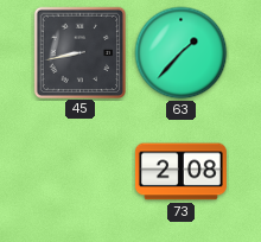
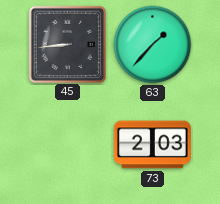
45: 8:43 -> 8:44 (67, 44)
73: 2:08 -> 2:03 (152, 145)
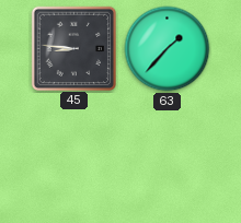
45: 8:44 -> 8:46 (73, 48)
73: 2:03 -> none (152, 145)
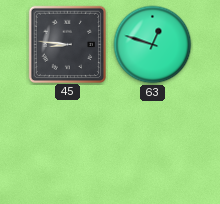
63: 1:37 -> 12:48 (153, 45)
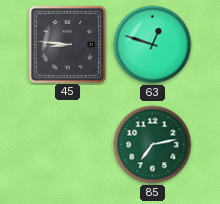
85: none -> 7:13 (153, 145)
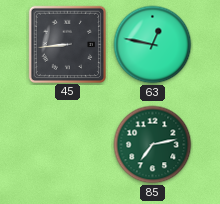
45: 8:46 -> 8:44 (67, 44)
63: 12:48 -> 12:47 (153, 45)
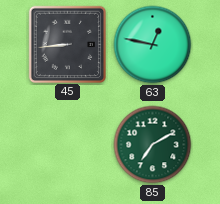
85: 7:13 -> 7:10 (153, 145)
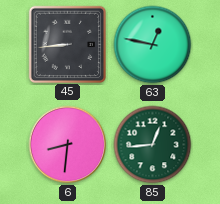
6: none -> 8:31 (68, 145)
85: 7:10 -> 12:44 (153, 145)
